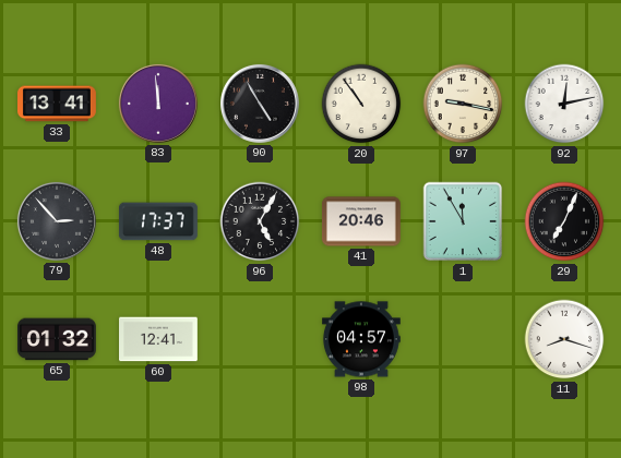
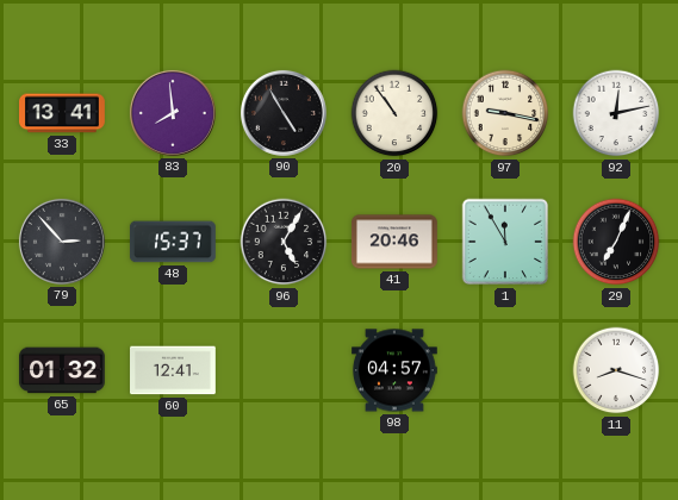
83: 11:59 -> 7:59 (173, 113)
48: 17:37 -> 15:37 (173, 242)
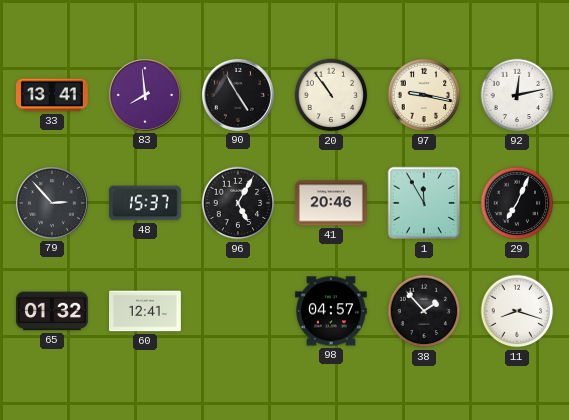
38: none -> 1:53 (424, 311)
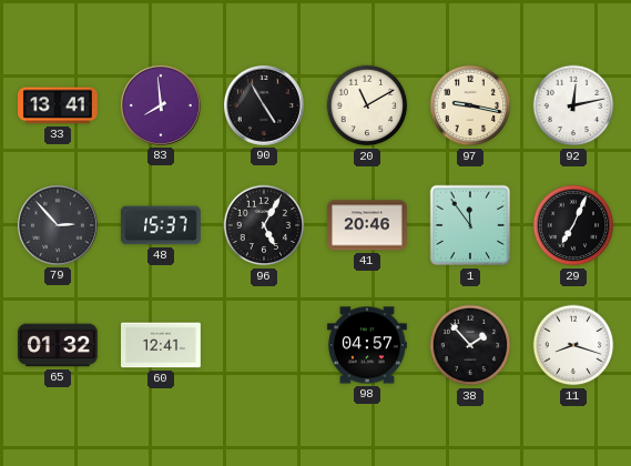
20: 10:54 -> 11:10 (367, 105)
1: 11:55 -> 11:54 (470, 225)
